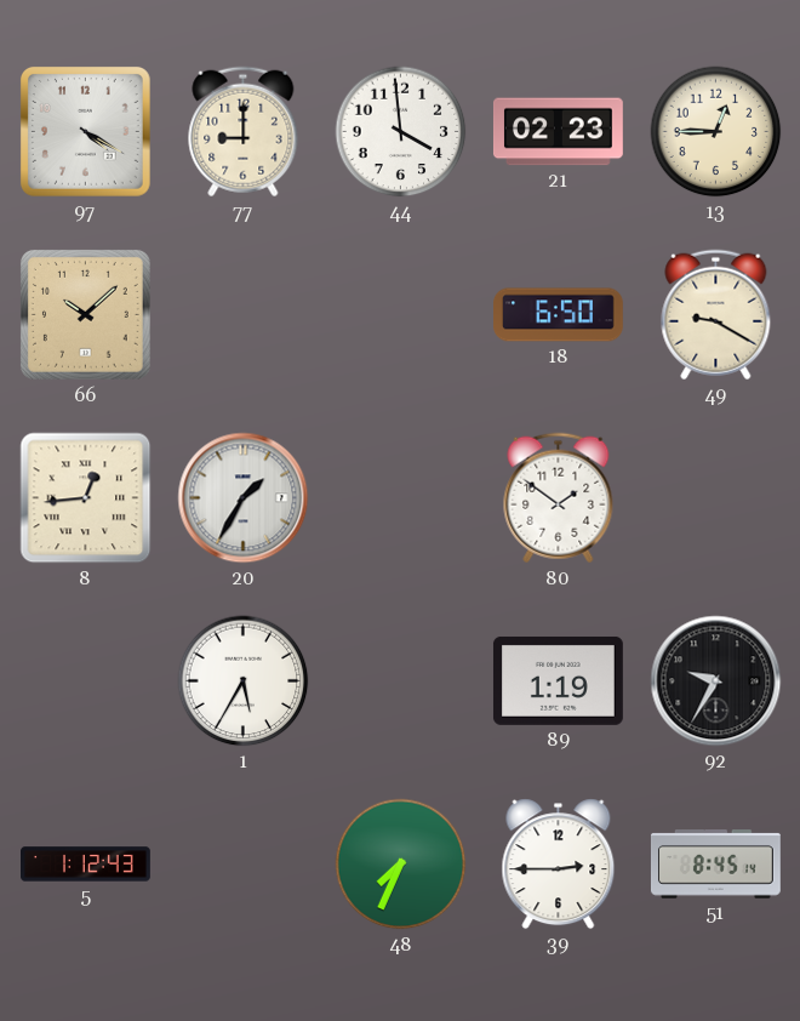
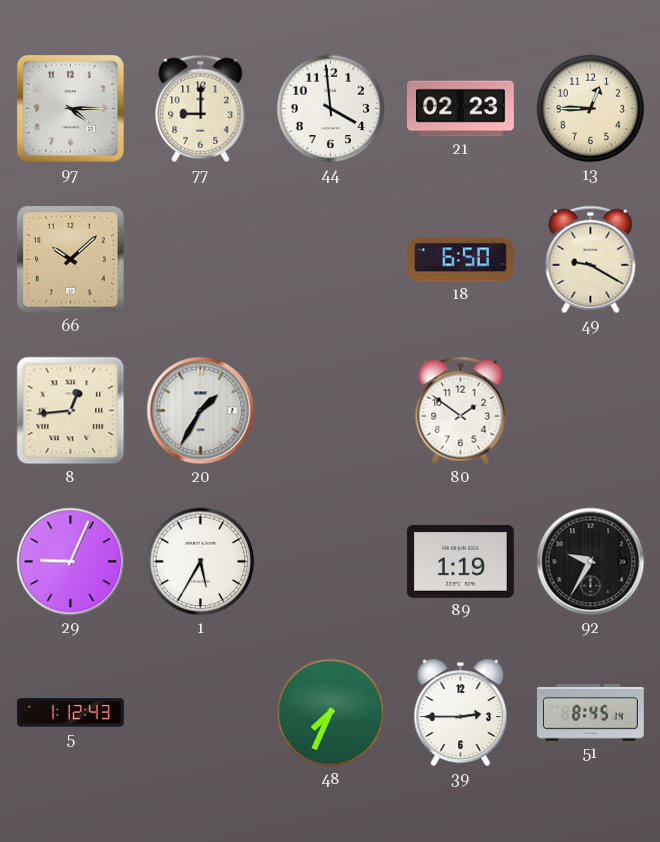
97: 4:20 -> 4:15 (70, 108)
29: none -> 9:04 (71, 562)
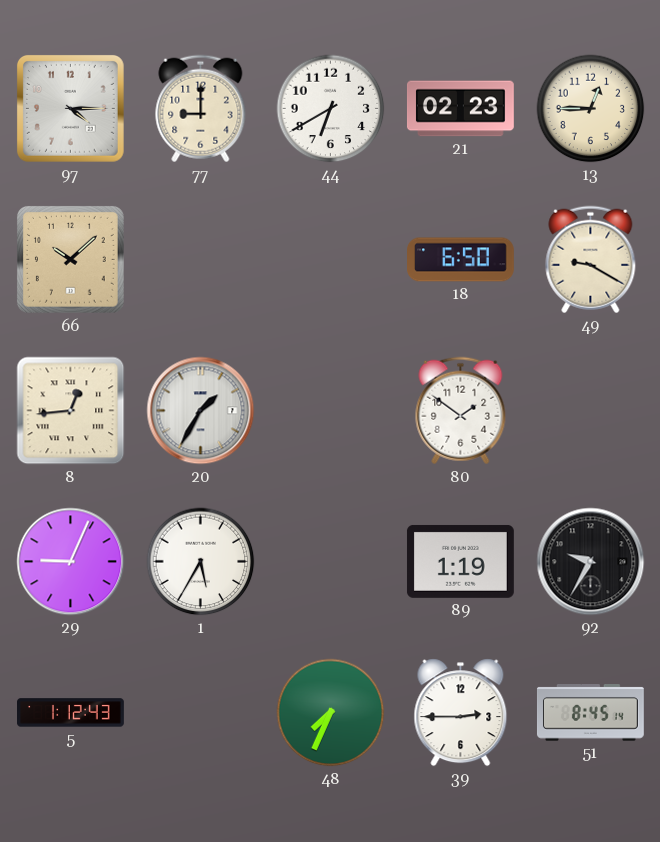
44: 3:59 -> 6:40 (331, 109)
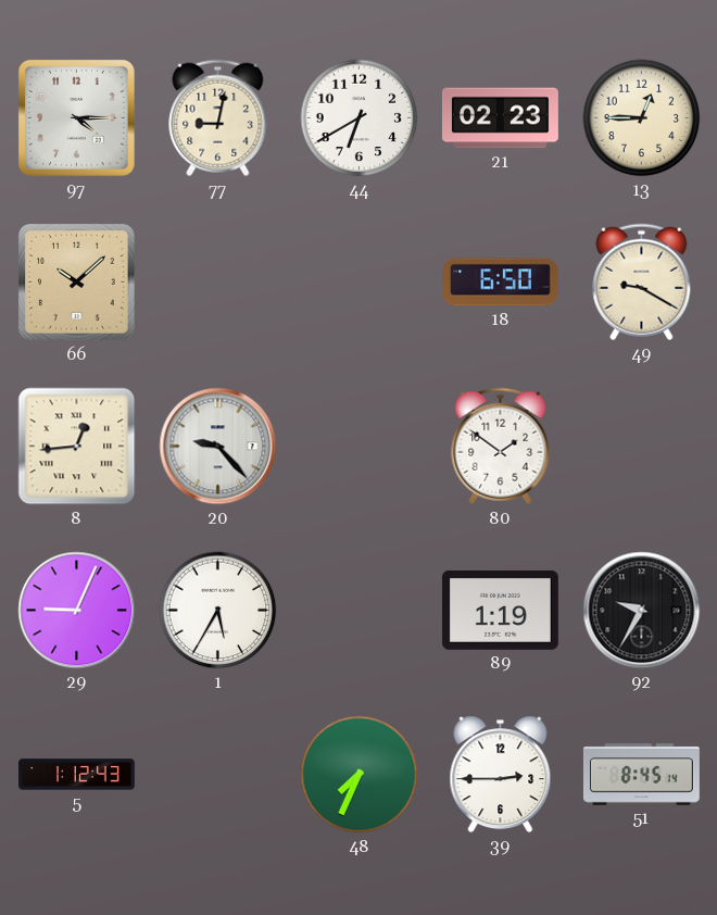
77: 9:00 -> 9:02 (218, 118)
20: 1:35 -> 9:23 (218, 447)
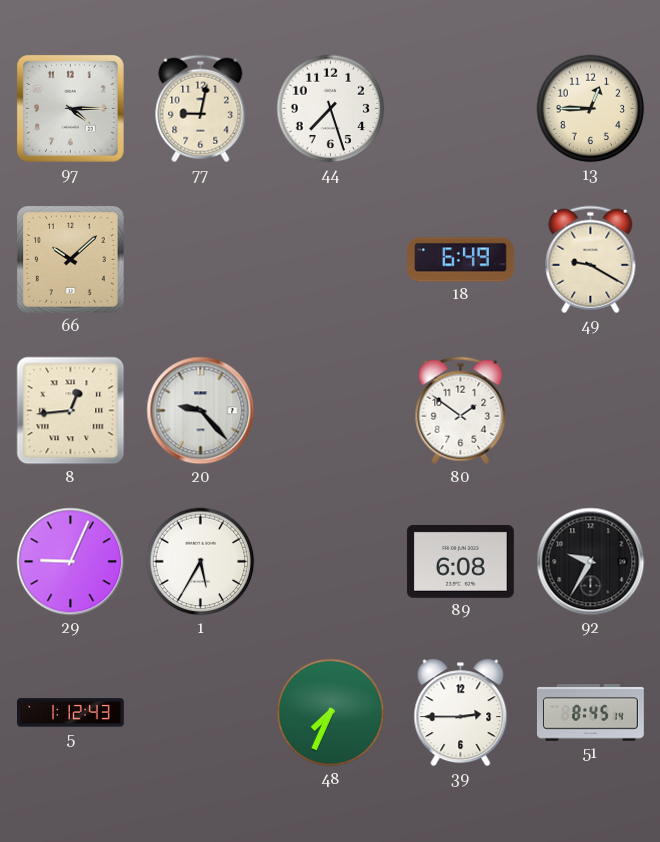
44: 6:40 -> 7:27 (331, 109)
21: 02:23 -> none (500, 118)
18: 6:50 -> 6:49 (461, 260)
89: 1:19 -> 6:08 (460, 561)
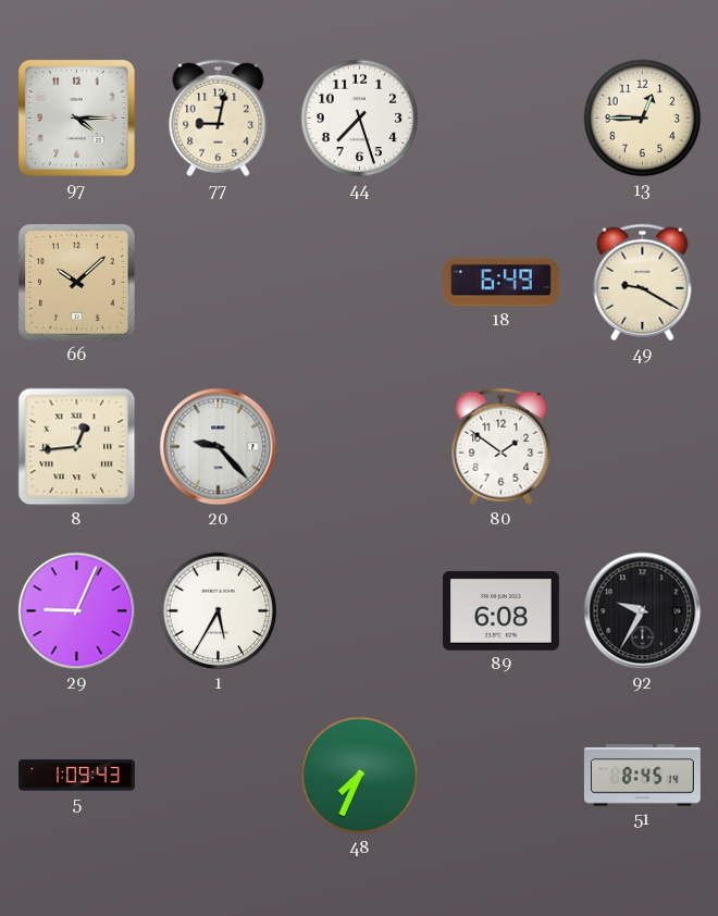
5: 1:12 -> 1:09 (77, 776)
39: 2:45 -> none (461, 713)
